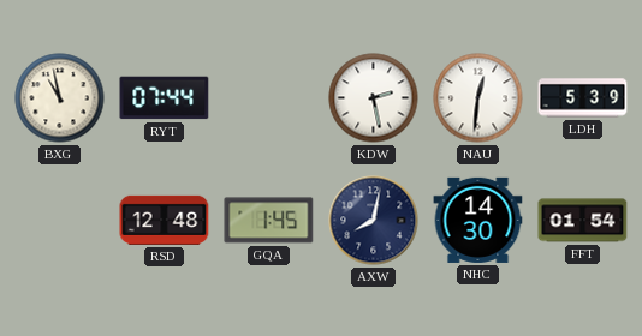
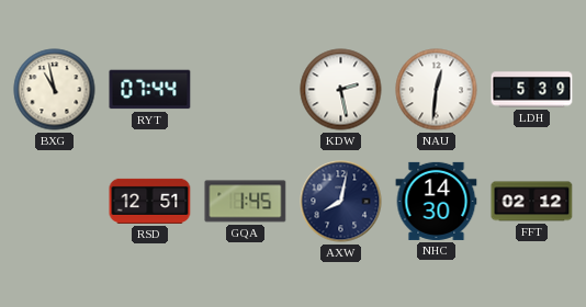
RSD: 12:48 -> 12:51 (150, 201)
FFT: 01:54 -> 02:12 (532, 202)
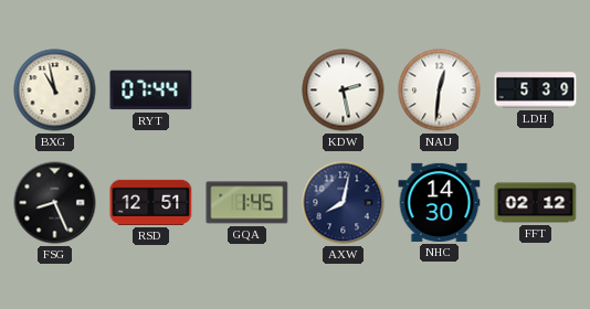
FSG: none -> 8:26 (55, 203)
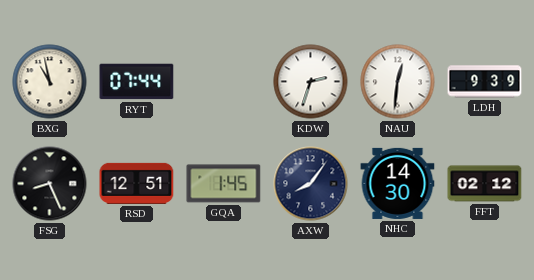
KDW: 2:28 -> 2:33 (311, 82)
LDH: 5:39 -> 9:39 (485, 82)
AXW: 8:02 -> 8:06 (311, 184)
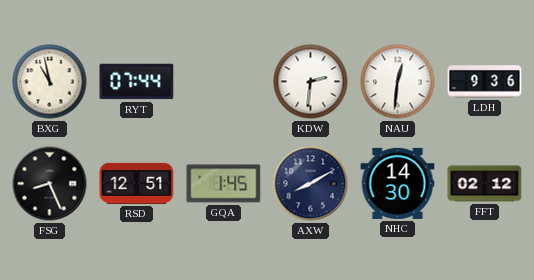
KDW: 2:33 -> 2:31 (311, 82)
LDH: 9:39 -> 9:36 (485, 82)
AXW: 8:06 -> 8:10 (311, 184)
